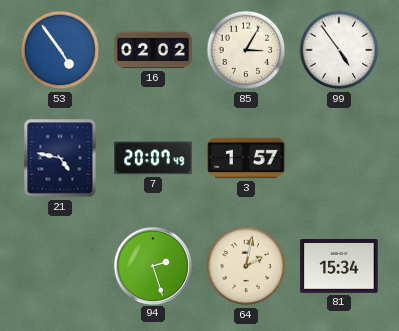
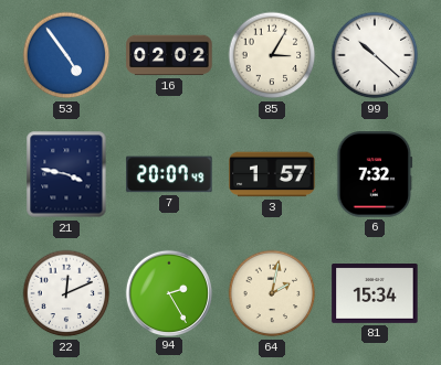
99: 4:54 -> 10:22 (375, 55)
21: 4:47 -> 3:47 (66, 174)
6: none -> 7:32 (375, 174)
22: none -> 12:11 (66, 293)
94: 2:27 -> 2:25 (168, 292)
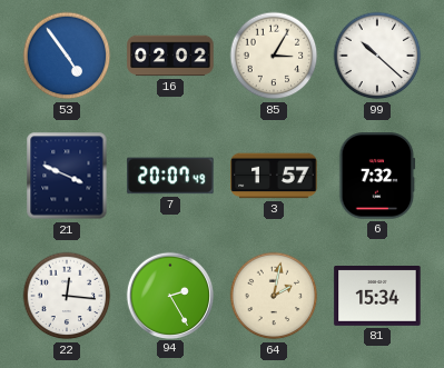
21: 3:47 -> 3:49 (67, 176)
22: 12:11 -> 12:16 (67, 296)
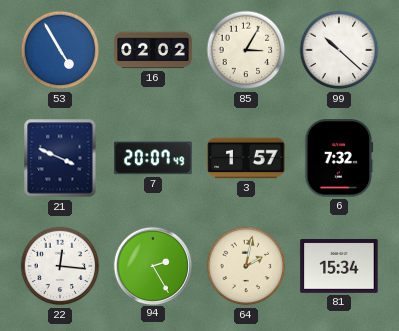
53: 4:54 -> 4:55 (60, 50)
